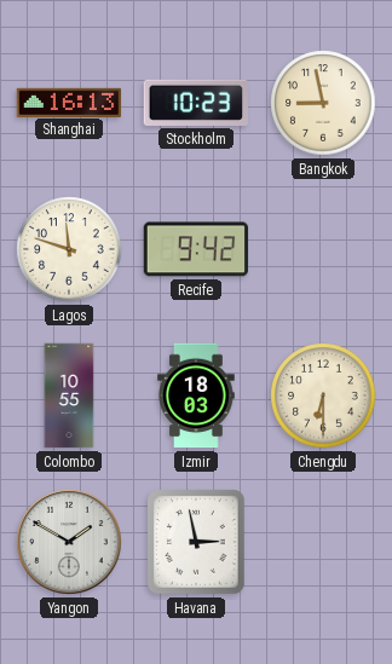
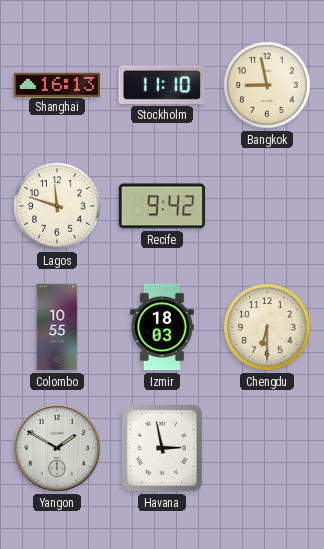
Stockholm: 10:23 -> 11:10 (162, 85)
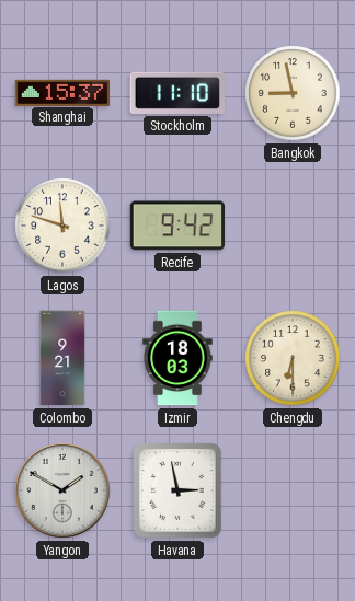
Shanghai: 16:13 -> 15:37 (62, 92)
Colombo: 10:55 -> 9:21 (62, 358)
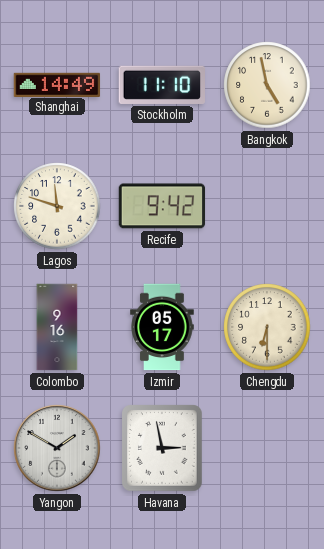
Shanghai: 15:37 -> 14:49 (57, 84)
Bangkok: 8:58 -> 4:58 (267, 85)
Colombo: 9:21 -> 9:16 (57, 327)
Izmir: 18:03 -> 05:17 (163, 327)
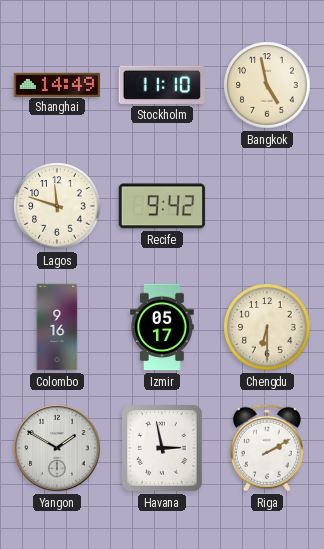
Riga: none -> 2:10 (267, 448)
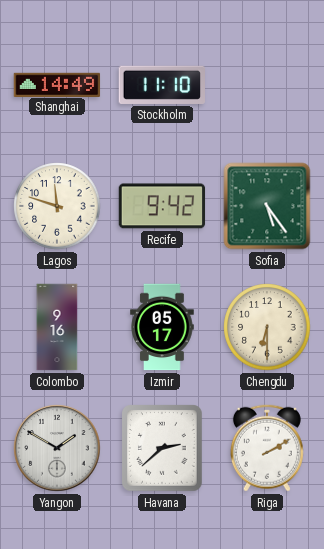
Bangkok: 4:58 -> none (267, 85)
Sofia: none -> 5:24 (267, 206)
Havana: 2:58 -> 2:38 (163, 448)
